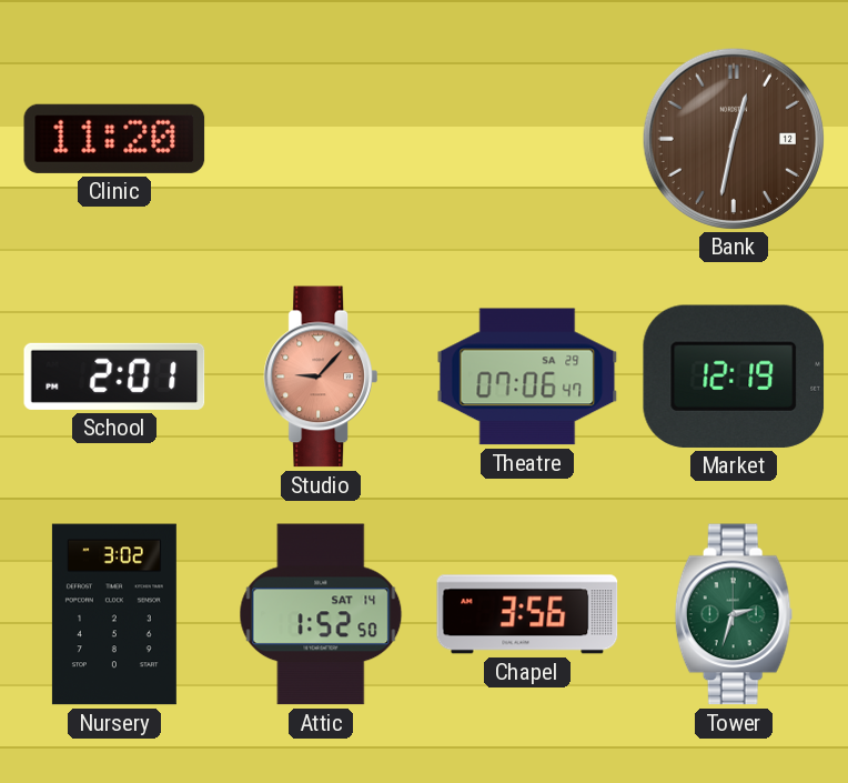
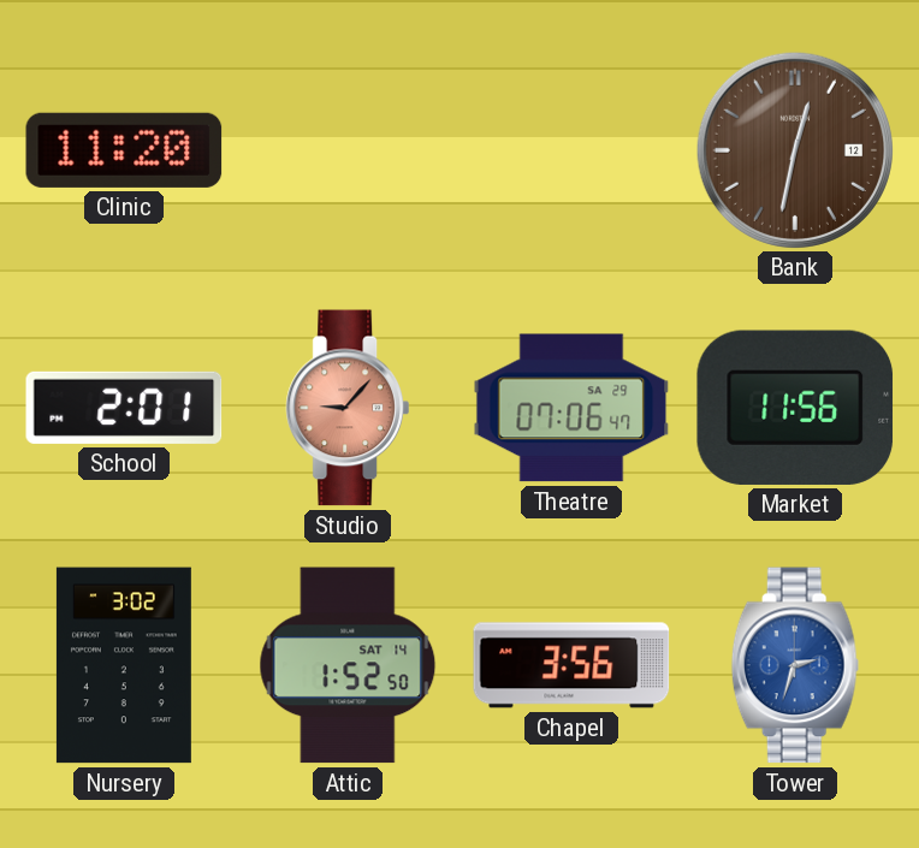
Market: 12:19 -> 11:56 (795, 408)
Tower dial: green -> blue (795, 665)
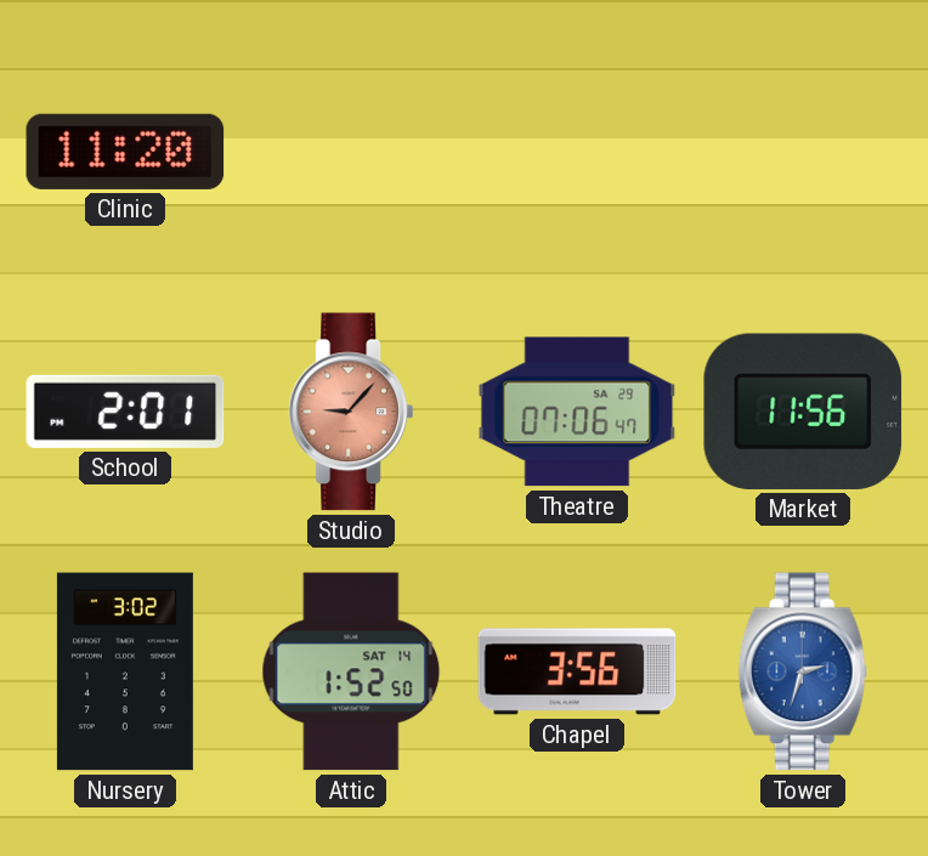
Bank: 12:32 -> none (794, 149)
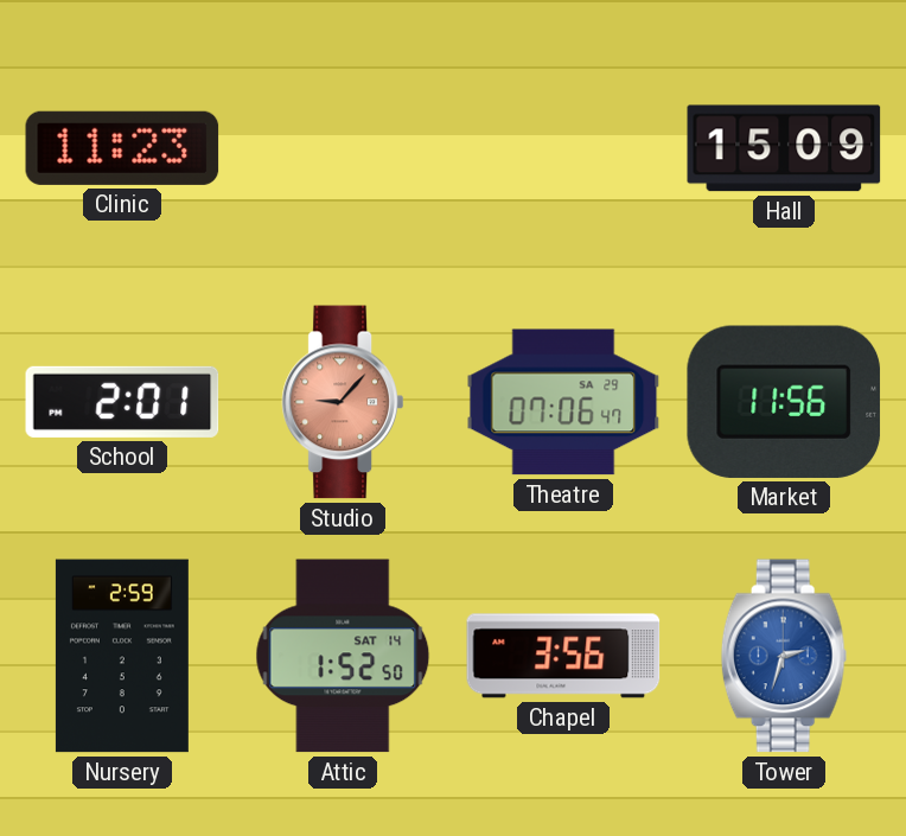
Clinic: 11:20 -> 11:23 (122, 148)
Hall: none -> 15:09 (784, 148)
Nursery: 3:02 -> 2:59 (122, 656)
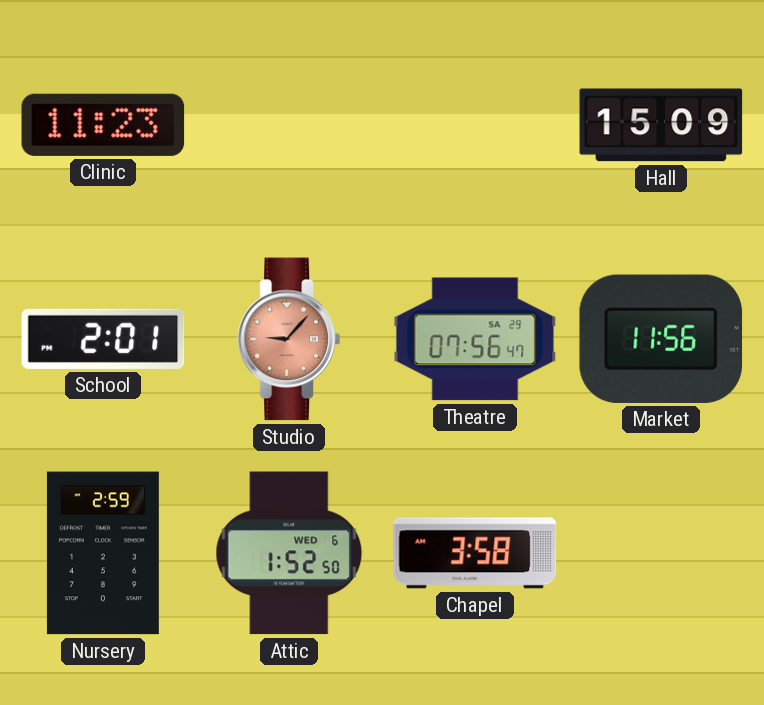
Theatre: 07:06 -> 07:56 (475, 339)
Attic date: SAT 14 -> WED 6 (289, 553)
Chapel: 3:56 -> 3:58 (475, 553)
Tower: 2:33 -> none (784, 656)
